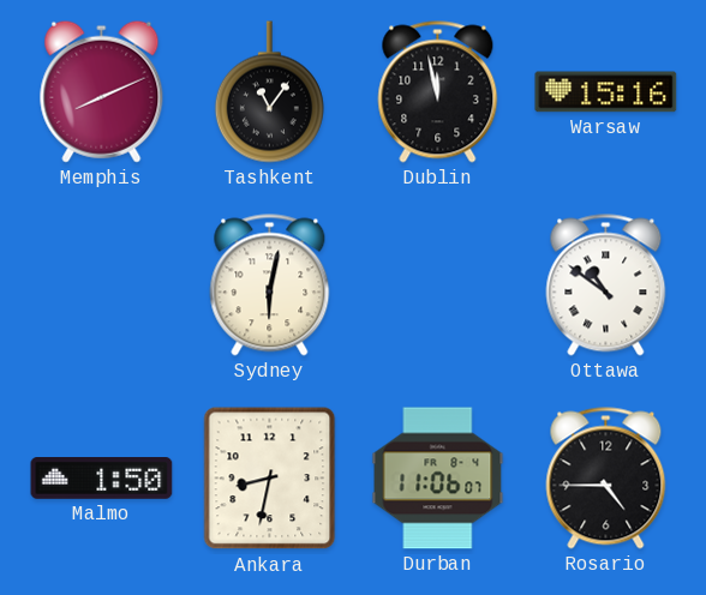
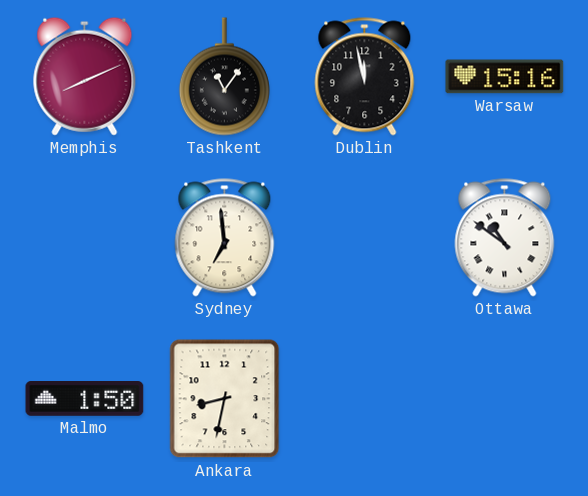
Sydney: 6:02 -> 6:59 (225, 238)
Durban: 11:06 -> none (438, 479)
Rosario: 4:45 -> none (606, 479)
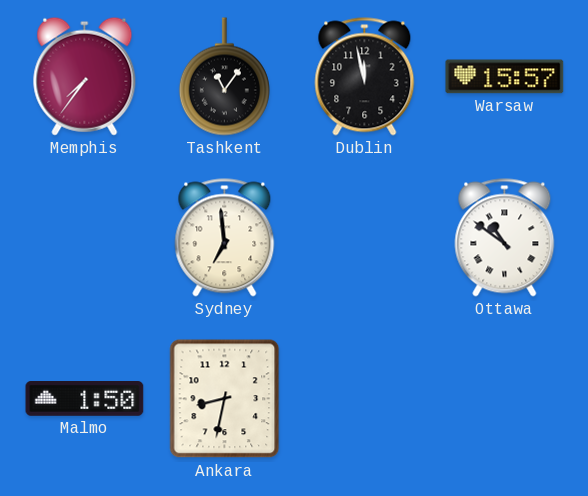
Memphis: 8:11 -> 7:36 (85, 76)
Warsaw: 15:16 -> 15:57 (505, 77)
